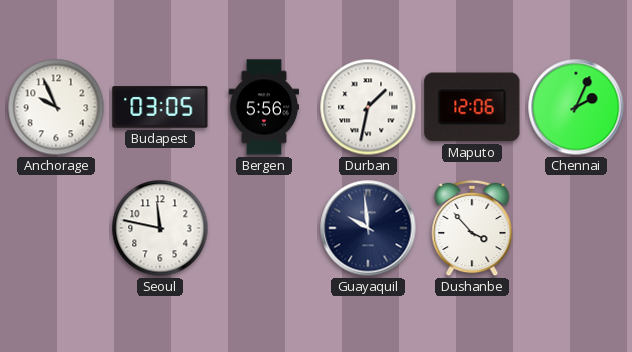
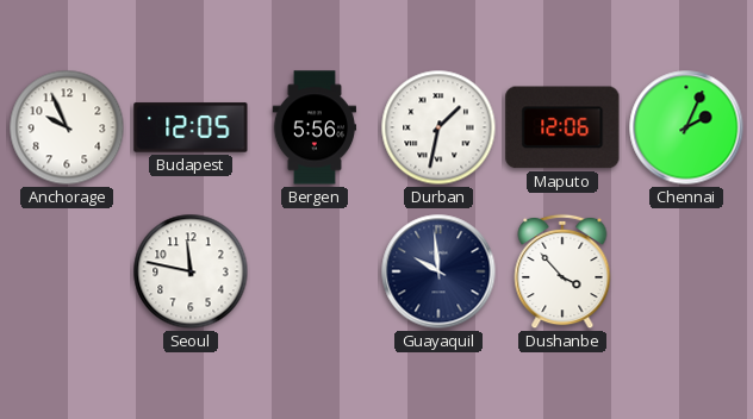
Budapest: 03:05 -> 12:05 (191, 127)
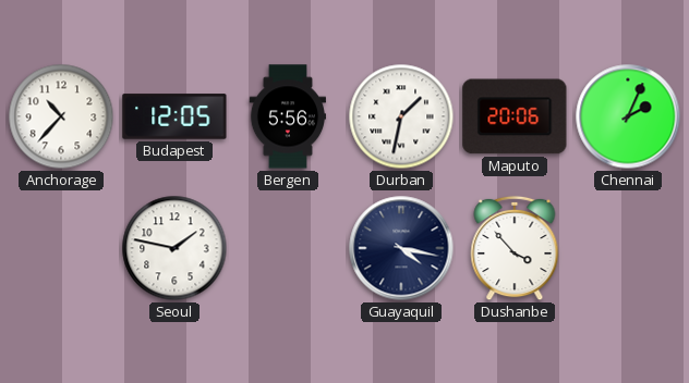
Anchorage: 9:56 -> 10:37 (61, 116)
Maputo: 12:06 -> 20:06 (515, 116)
Seoul: 11:47 -> 1:47 (174, 248)
Guayaquil: 9:59 -> 4:17 (401, 248)
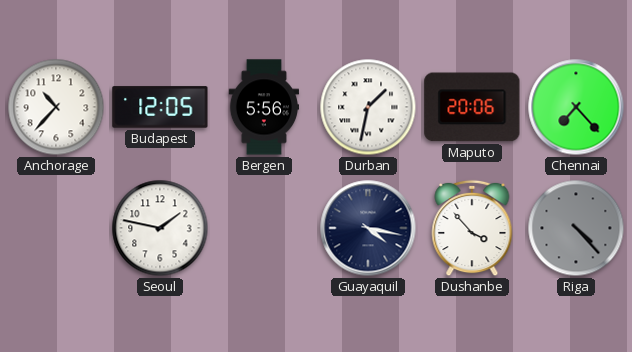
Chennai: 2:04 -> 7:23 (576, 107)
Riga: none -> 4:23 (576, 228)
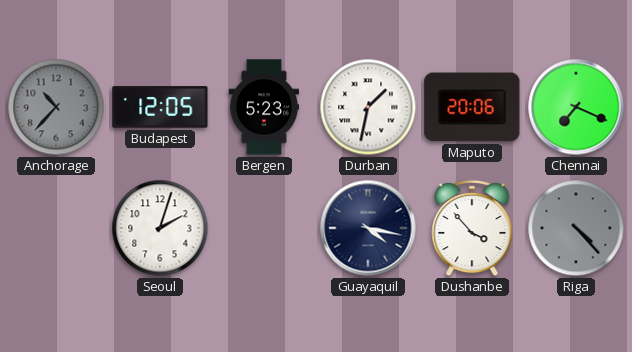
Anchorage dial: white -> grey (56, 107)
Bergen: 5:56 -> 5:23 (263, 107)
Chennai: 7:23 -> 7:19 (576, 107)
Seoul: 1:47 -> 2:03 (160, 228)
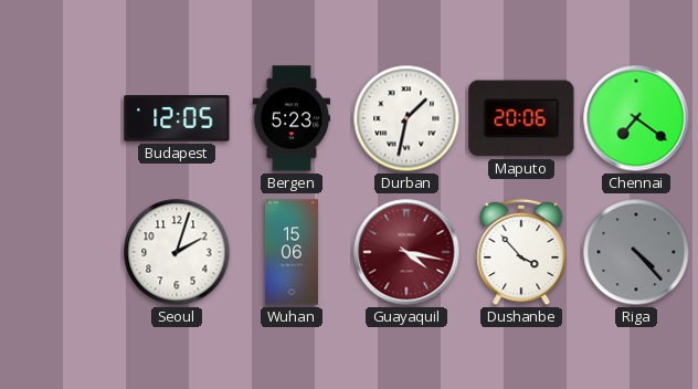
Anchorage: 10:37 -> none (56, 107)
Chennai: 7:19 -> 7:21 (636, 118)
Wuhan: none -> 15:06 (292, 252)
Guayaquil dial: navy -> burgundy (406, 252)
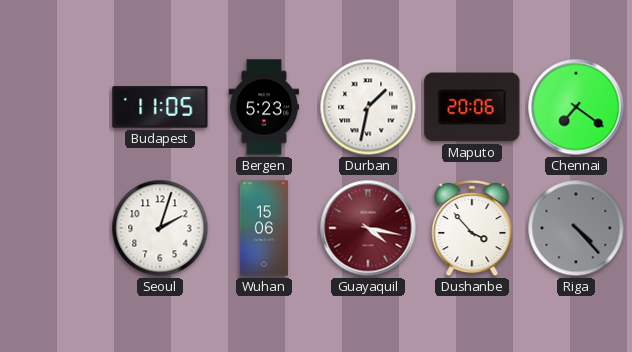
Budapest: 12:05 -> 11:05 (160, 107)
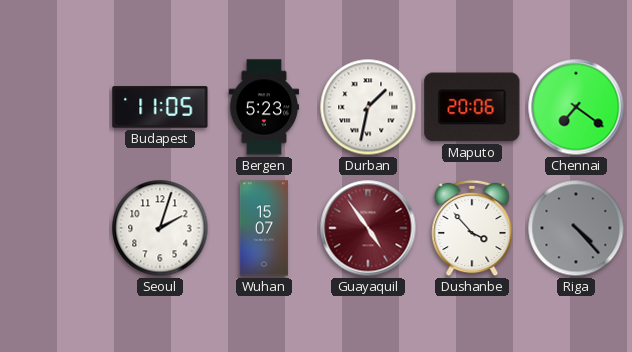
Wuhan: 15:06 -> 15:07 (264, 228)
Guayaquil: 4:17 -> 4:54 (368, 228)
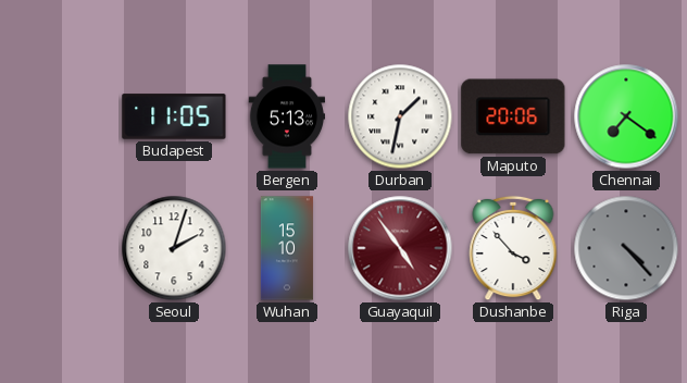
Bergen: 5:23 -> 5:13 (286, 116)
Wuhan: 15:07 -> 15:10 (287, 248)
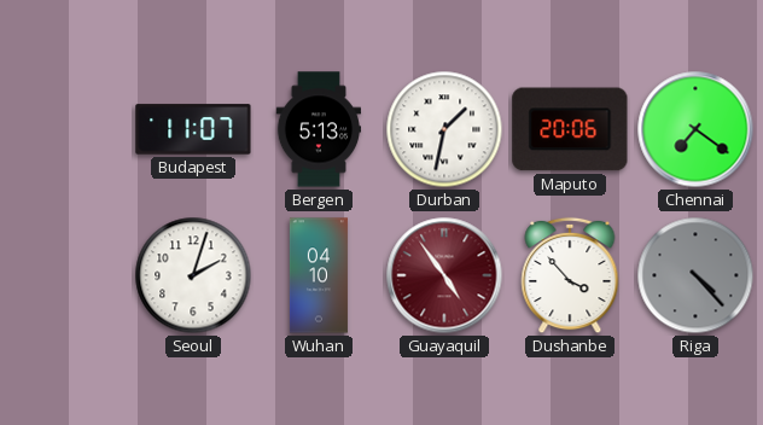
Budapest: 11:05 -> 11:07 (193, 129)
Wuhan: 15:10 -> 04:10 (319, 275)
